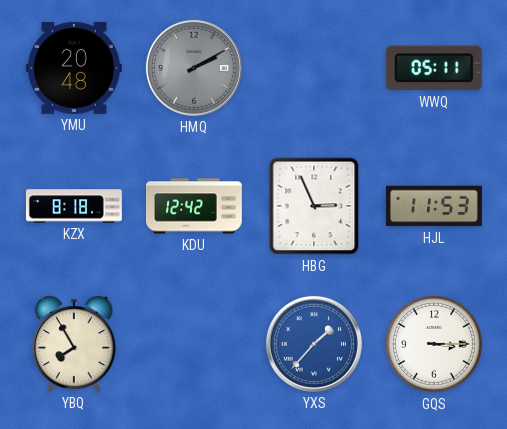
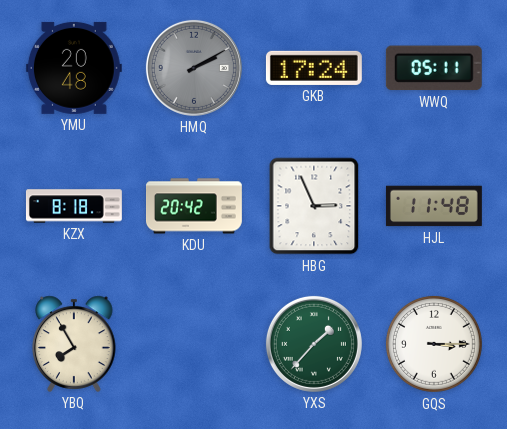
GKB: none -> 17:24 (314, 68)
KDU: 12:42 -> 20:42 (195, 206)
HJL: 11:53 -> 11:48 (434, 206)
YXS dial: blue -> green (314, 344)
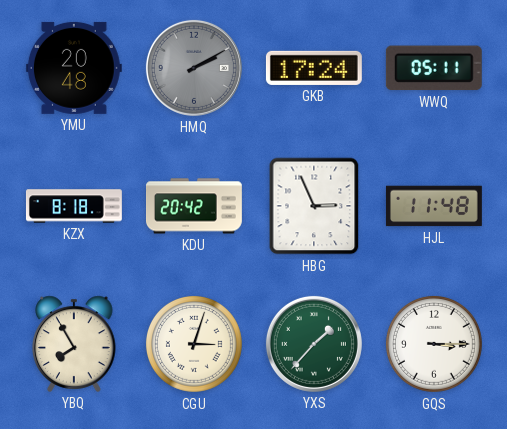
CGU: none -> 3:03 (194, 344)
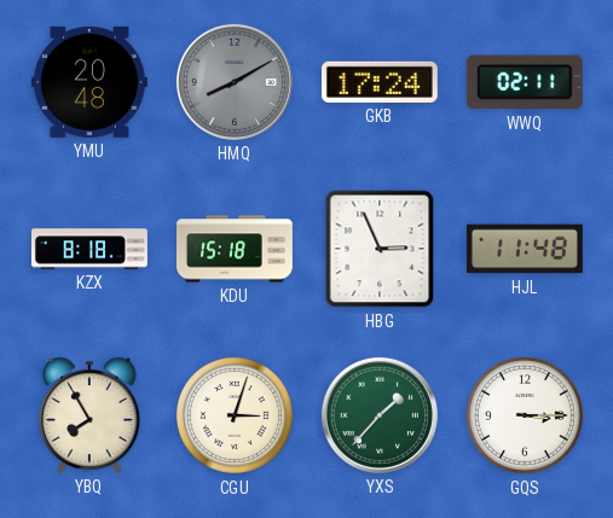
HMQ: 2:10 -> 8:10 (235, 82)
WWQ: 05:11 -> 02:11 (525, 82)
KDU: 20:42 -> 15:18 (236, 249)
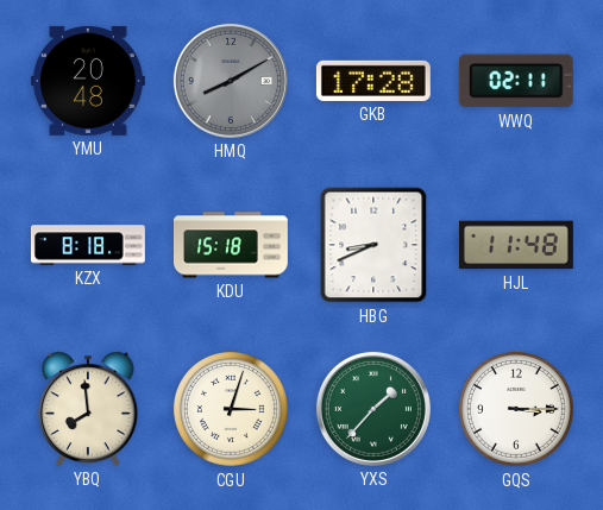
GKB: 17:24 -> 17:28 (373, 81)
HBG: 2:56 -> 8:41 (373, 245)
YBQ: 7:55 -> 7:59 (88, 409)
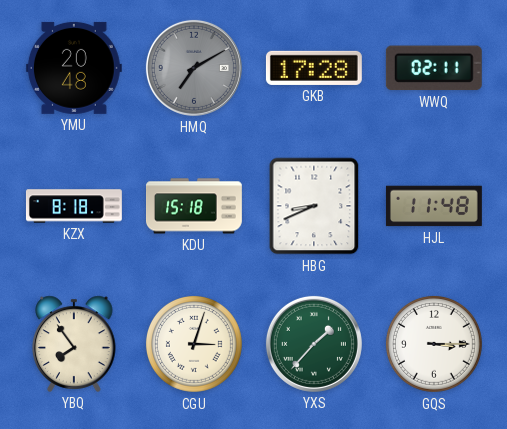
HMQ: 8:10 -> 7:10 (194, 68)
YBQ: 7:59 -> 7:54 (74, 344)
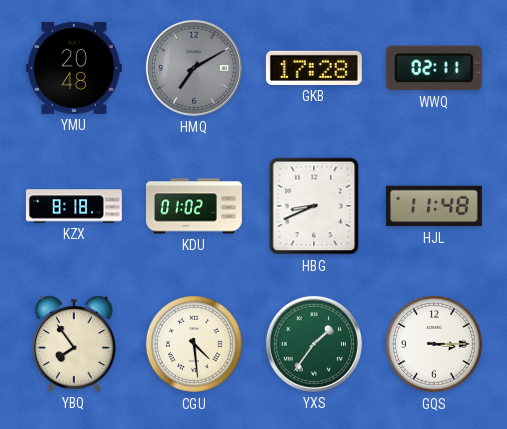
KDU: 15:18 -> 01:02 (195, 206)
CGU: 3:03 -> 4:29 (194, 344)
YXS: 1:37 -> 1:36 (314, 344)
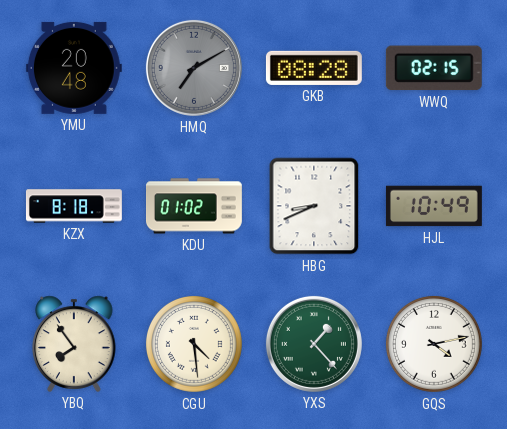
GKB: 17:28 -> 08:28 (314, 68)
WWQ: 02:11 -> 02:15 (434, 68)
HJL: 11:48 -> 10:49 (434, 206)
YXS: 1:36 -> 1:23 (314, 344)
GQS: 3:15 -> 4:13 (434, 344)
